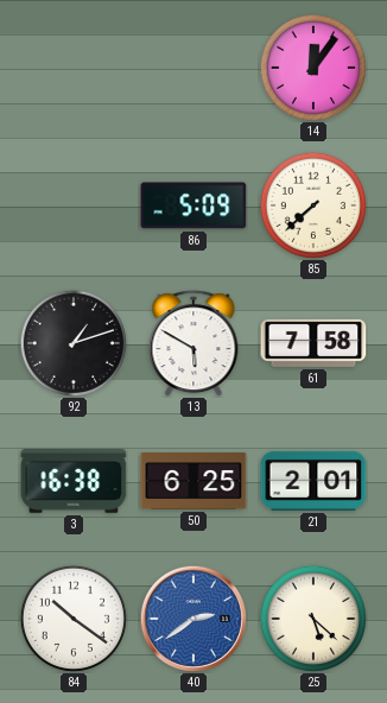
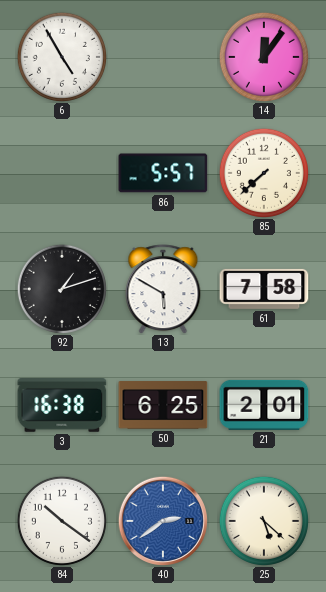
6: none -> 4:55 (62, 57)
86: 5:09 -> 5:57 (163, 173)
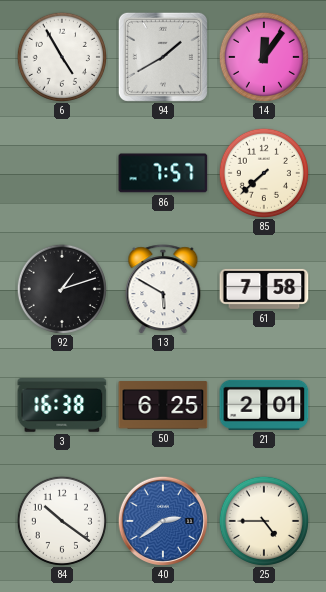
94: none -> 1:40 (163, 57)
86: 5:57 -> 7:57 (163, 173)
25: 5:22 -> 4:45 (264, 521)
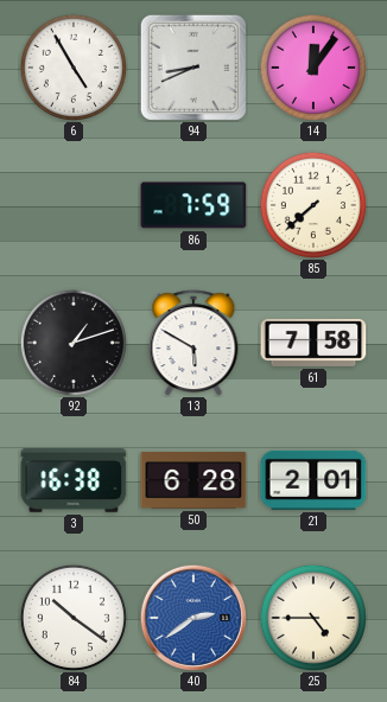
94: 1:40 -> 8:41 (193, 68)
86: 7:57 -> 7:59 (193, 205)
50: 6:25 -> 6:28 (193, 480)
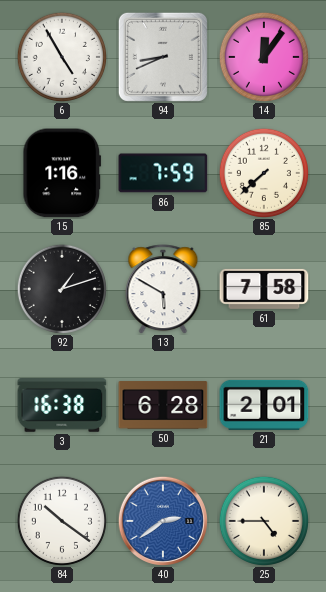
15: none -> 1:16 (62, 173)
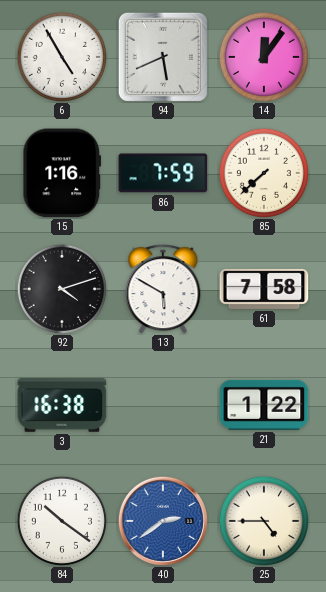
94: 8:41 -> 5:41 (163, 57)
92: 1:12 -> 4:12 (62, 289)
50: 6:28 -> none (163, 405)
21: 2:01 -> 1:22 (264, 405)
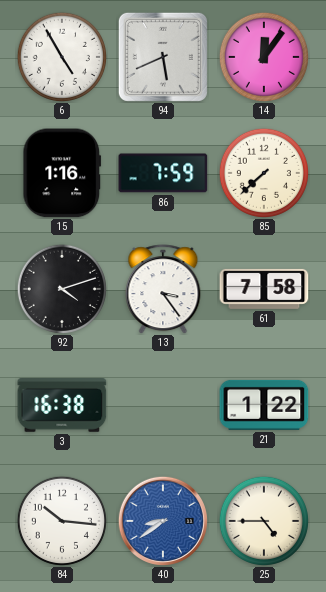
13: 5:50 -> 3:24 (163, 289)
84: 10:21 -> 10:16 (62, 521)
40: 2:39 -> 8:39 (163, 521)
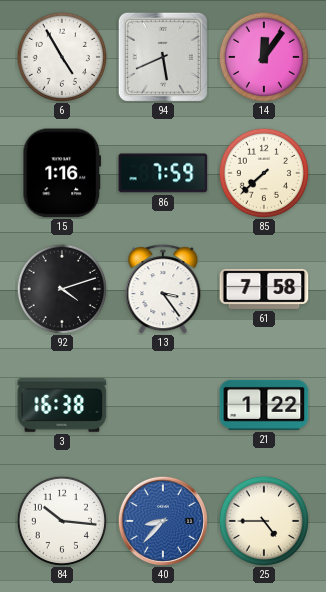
40: 8:39 -> 8:37 (163, 521)
